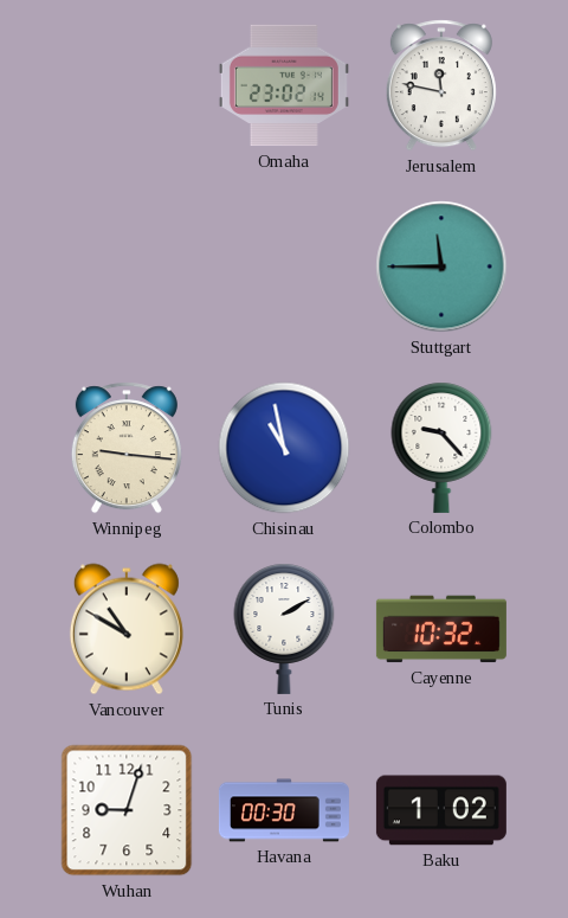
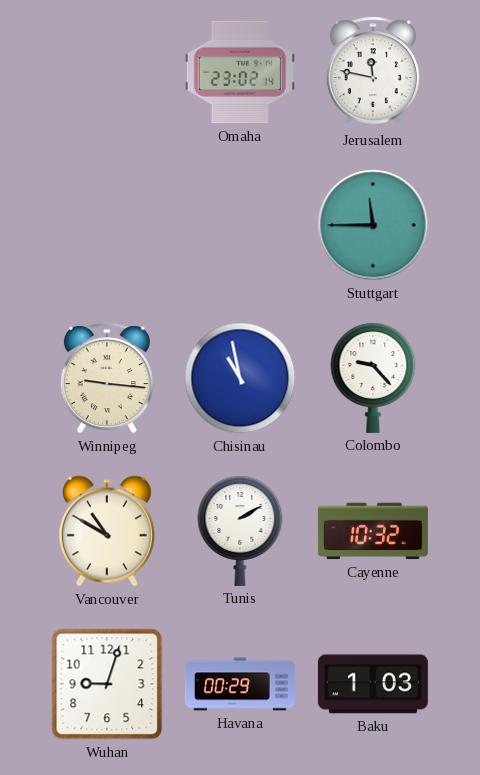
Havana: 00:30 -> 00:29 (240, 684)
Baku: 1:02 -> 1:03 (373, 684)
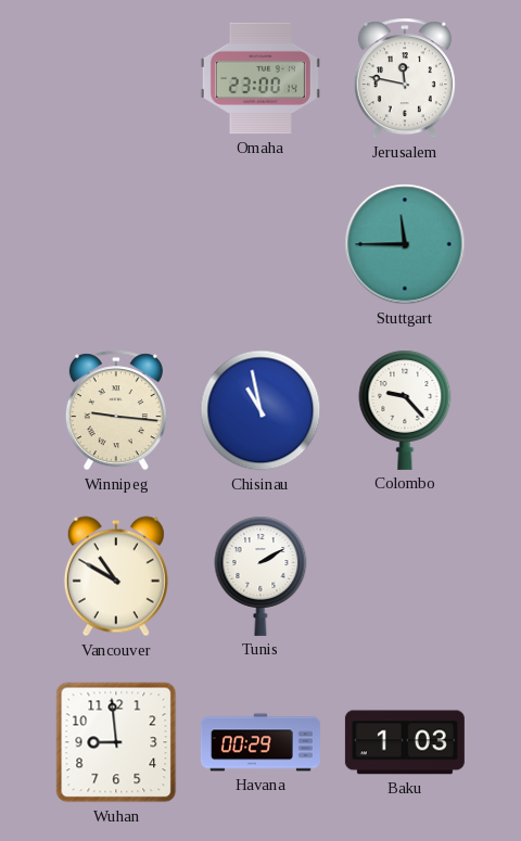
Omaha: 23:02 -> 23:00 (260, 78)
Cayenne: 10:32 -> none (373, 531)
Wuhan: 9:03 -> 8:59 (116, 742)
